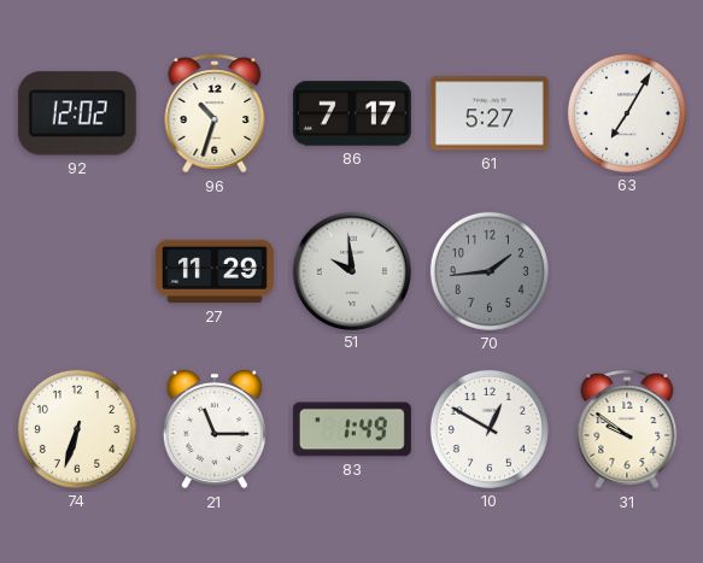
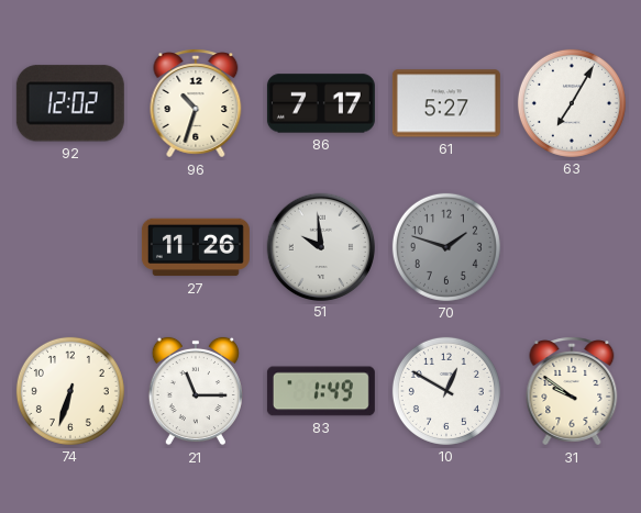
27: 11:29 -> 11:26 (196, 247)
70: 1:44 -> 1:48 (446, 247)
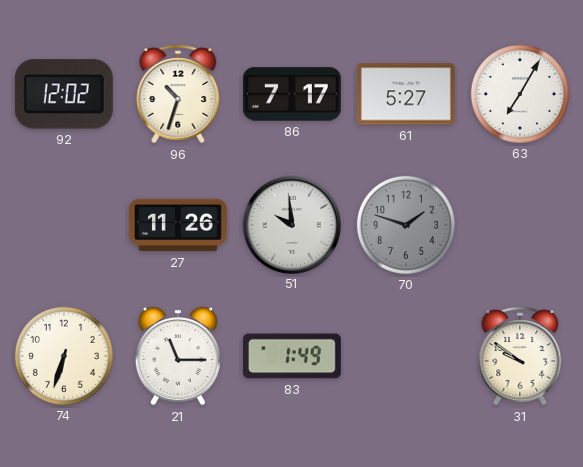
10: 12:50 -> none (446, 391)
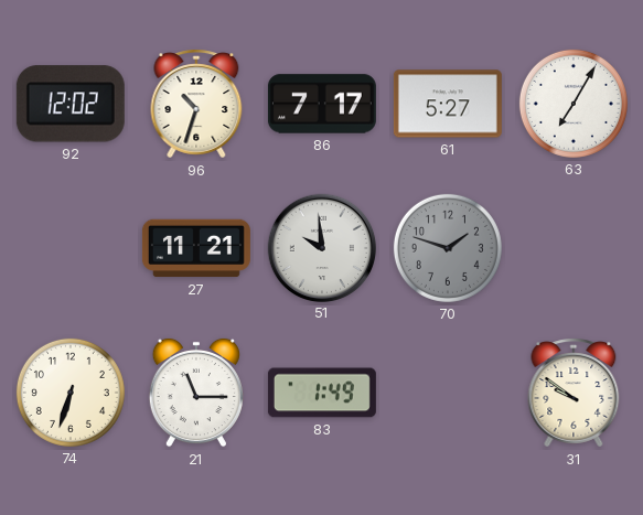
27: 11:26 -> 11:21 (196, 248)
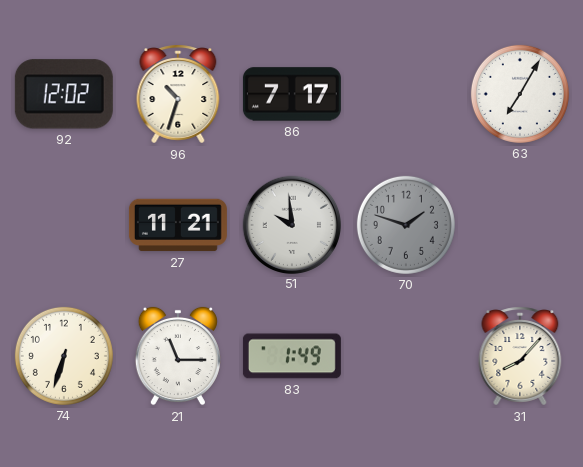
61: 5:27 -> none (448, 104)
31: 9:51 -> 8:07 (520, 356)
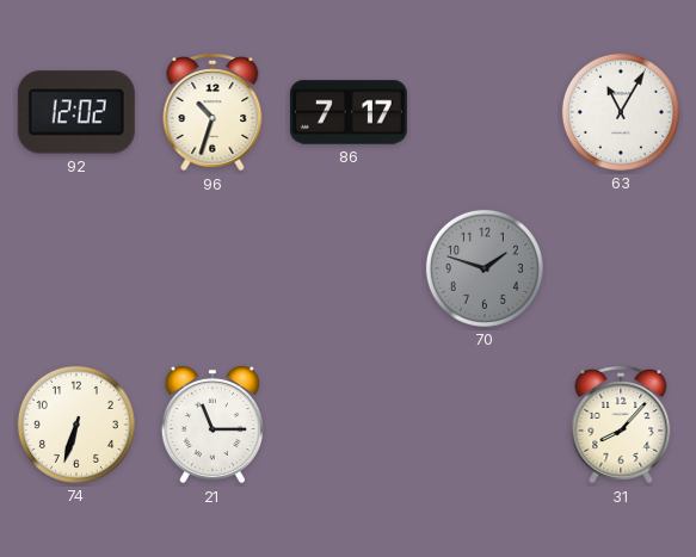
63: 7:05 -> 11:05 (621, 112)
27: 11:21 -> none (178, 225)
51: 9:59 -> none (291, 224)
83: 1:49 -> none (292, 356)
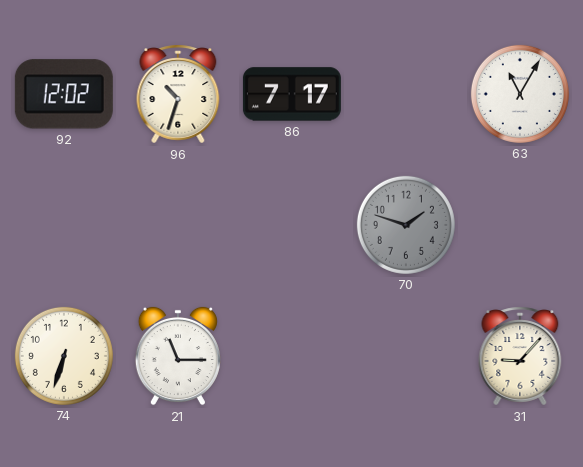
31: 8:07 -> 9:07 (520, 356)
